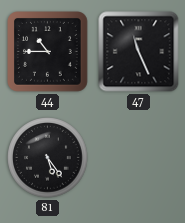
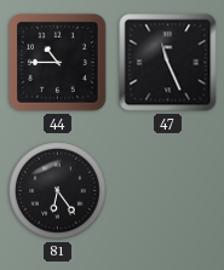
81: 5:24 -> 6:24 (58, 191)
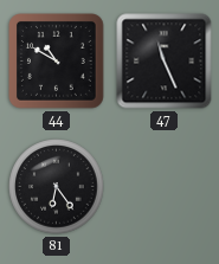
44: 10:45 -> 10:50 (57, 62)
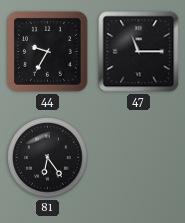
44: 10:50 -> 9:35 (48, 52)
47: 11:26 -> 11:15 (139, 52)
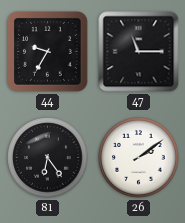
26: none -> 2:09 (139, 158)
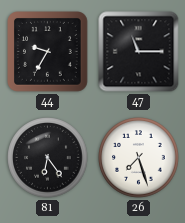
26: 2:09 -> 7:27 (139, 158)
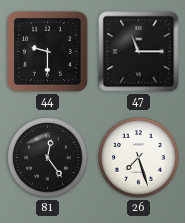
44: 9:35 -> 9:30 (48, 52)
81: 6:24 -> 12:24 (48, 158)
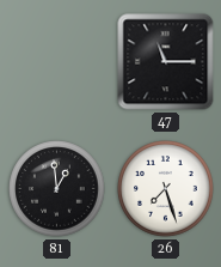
44: 9:30 -> none (48, 52)
81: 12:24 -> 12:59 (57, 189)
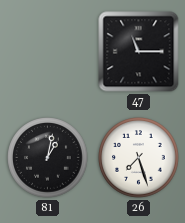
81: 12:59 -> 1:02 (48, 158)
